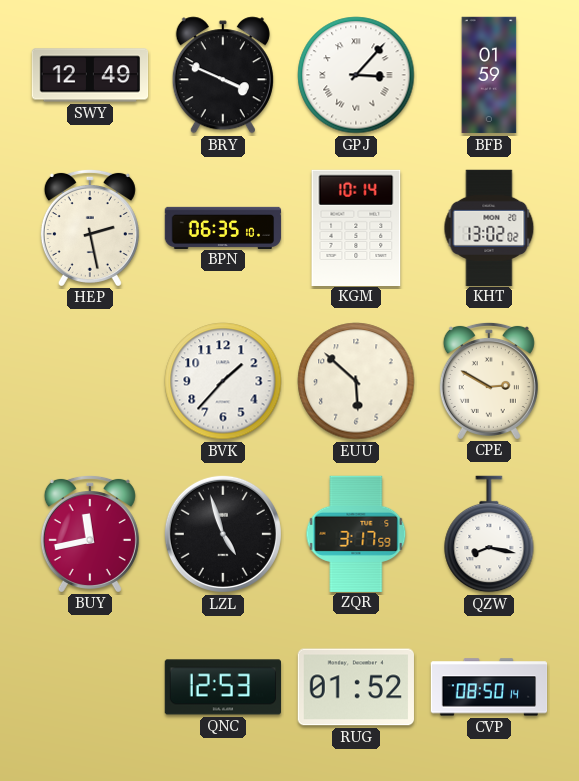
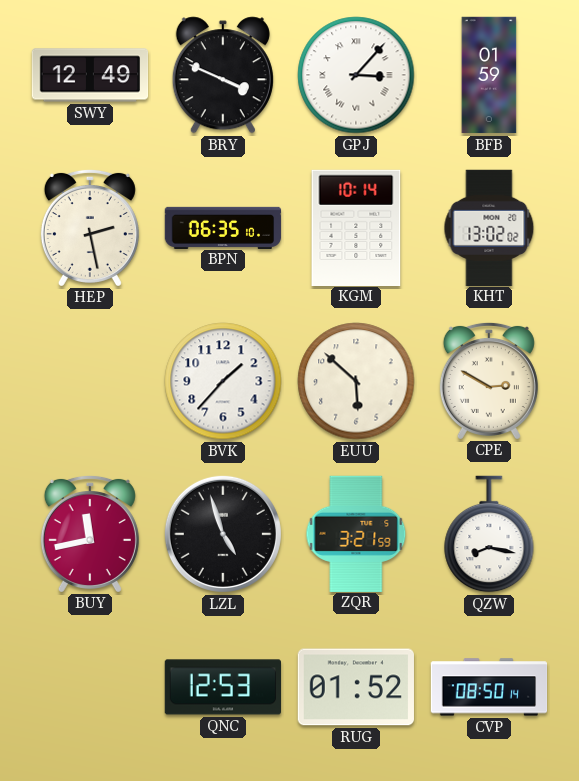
ZQR: 3:17 -> 3:21 (356, 533)
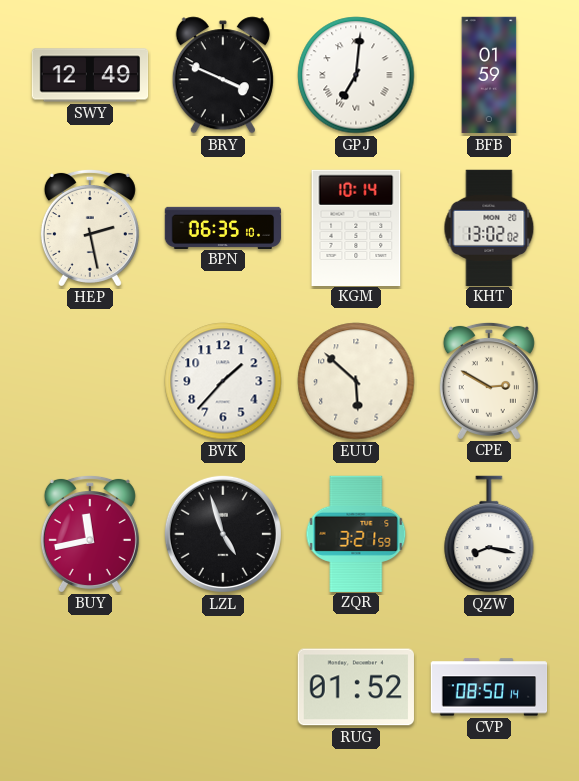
GPJ: 3:07 -> 7:01 (356, 75)
QNC: 12:53 -> none (222, 687)
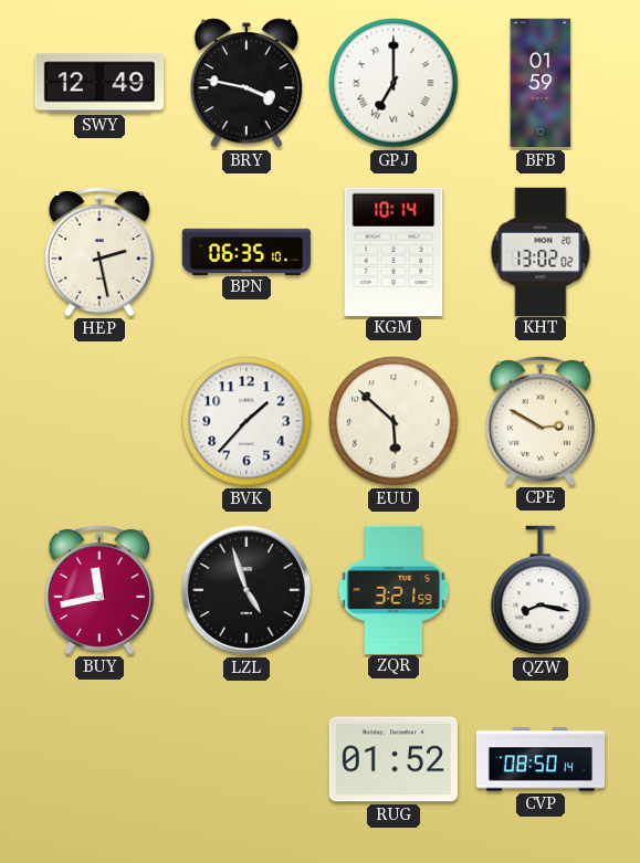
BRY: 3:49 -> 3:47 (246, 83)
GPJ: 7:01 -> 7:00 (394, 83)
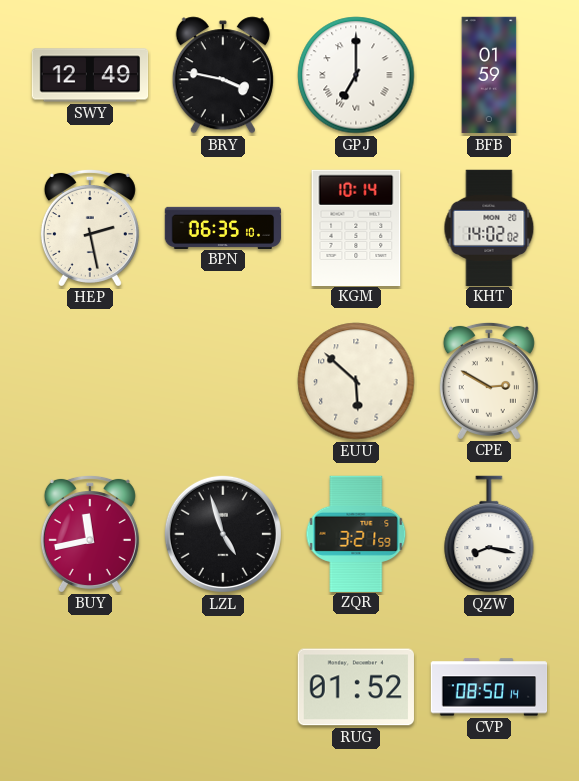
KHT: 13:02 -> 14:02 (489, 227)
BVK: 1:37 -> none (246, 421)
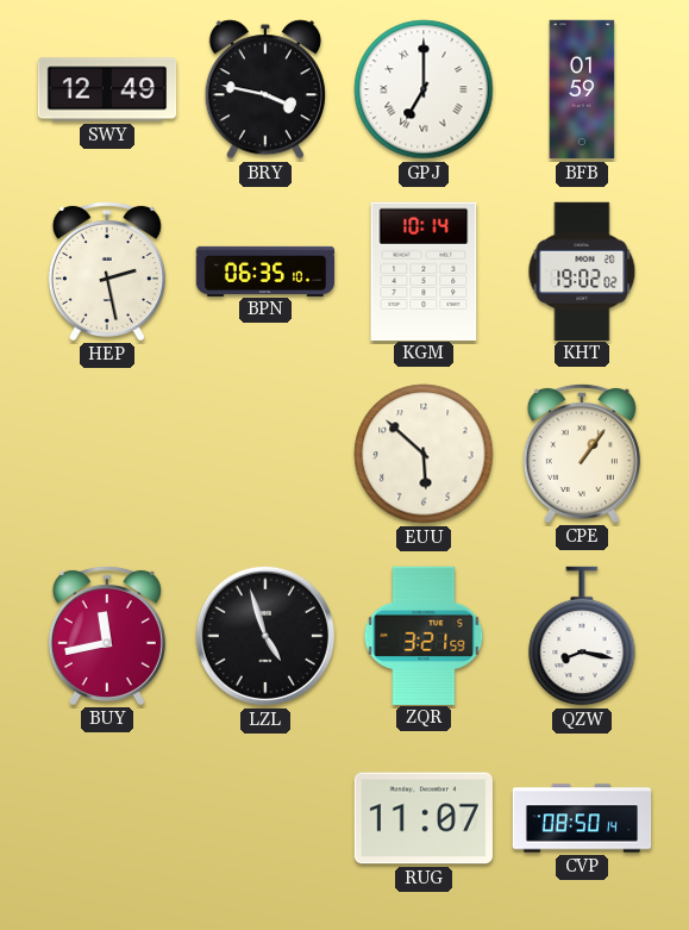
KHT: 14:02 -> 19:02 (582, 270)
CPE: 2:50 -> 1:06 (582, 452)
RUG: 01:52 -> 11:07 (422, 818)
